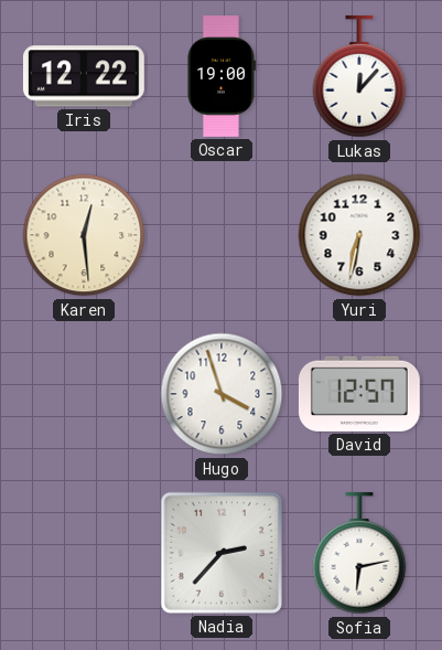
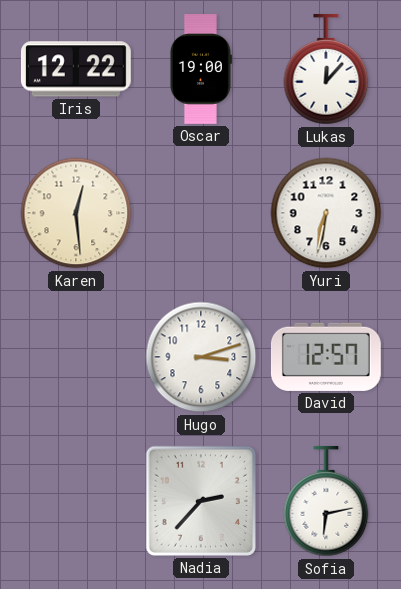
Hugo: 3:57 -> 3:12 (201, 357)
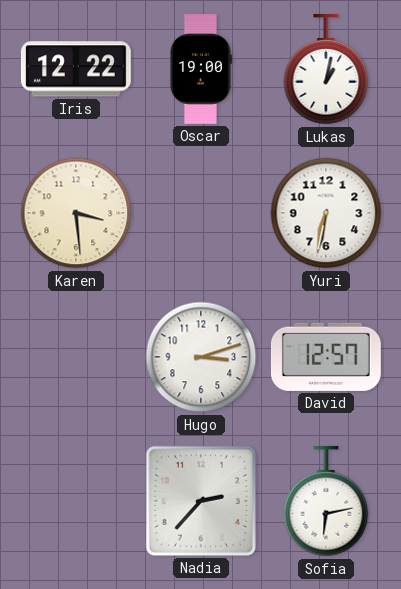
Lukas: 12:07 -> 1:02 (326, 70)
Karen: 12:29 -> 3:29 (76, 213)
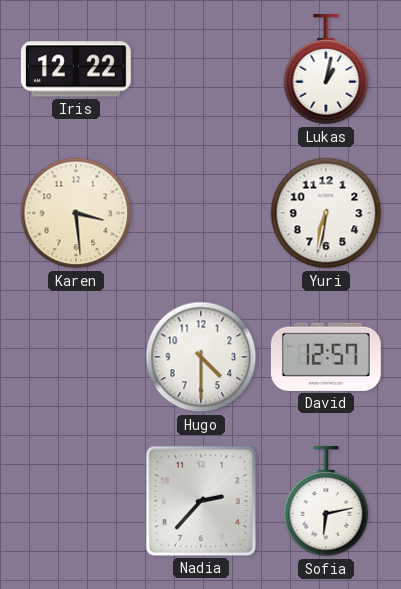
Oscar: 19:00 -> none (200, 70)
Hugo: 3:12 -> 4:30 (201, 357)
